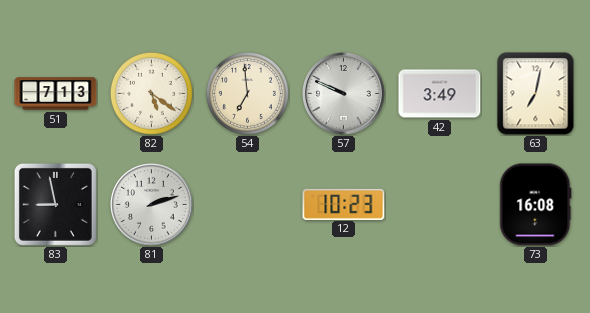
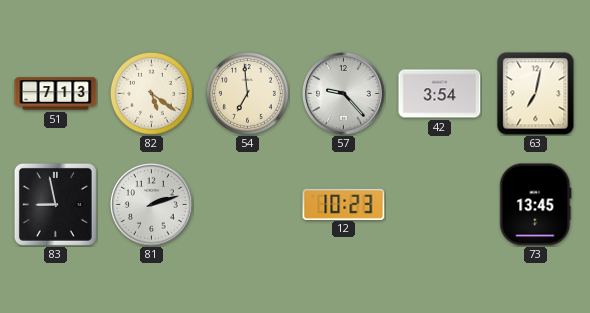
57: 9:49 -> 9:23 (344, 94)
42: 3:49 -> 3:54 (440, 94)
73: 16:08 -> 13:45 (536, 205)
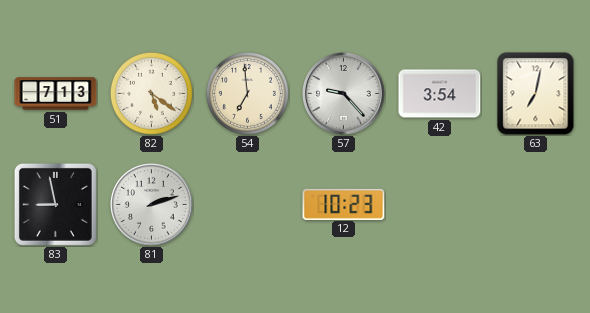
73: 13:45 -> none (536, 205)
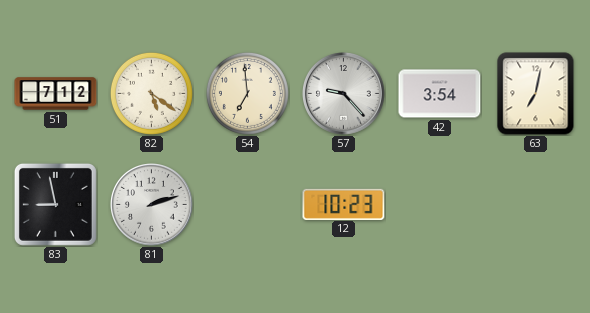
51: 7:13 -> 7:12 (56, 94)
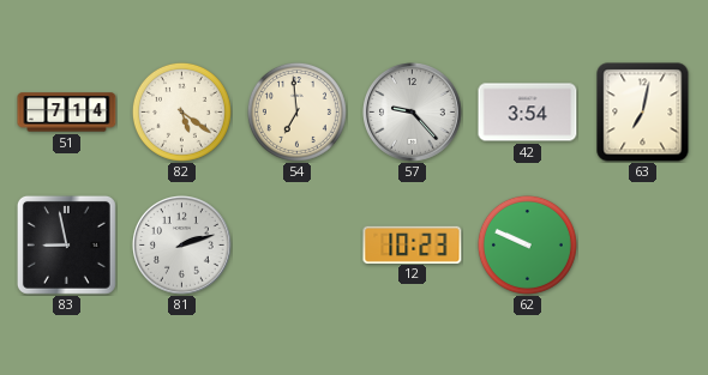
51: 7:12 -> 7:14 (67, 113)
62: none -> 9:49 (527, 244)
